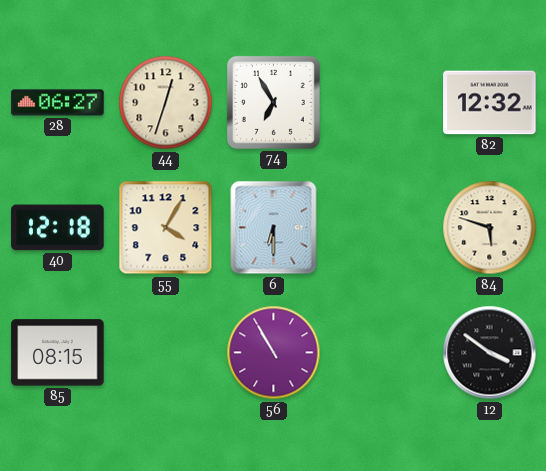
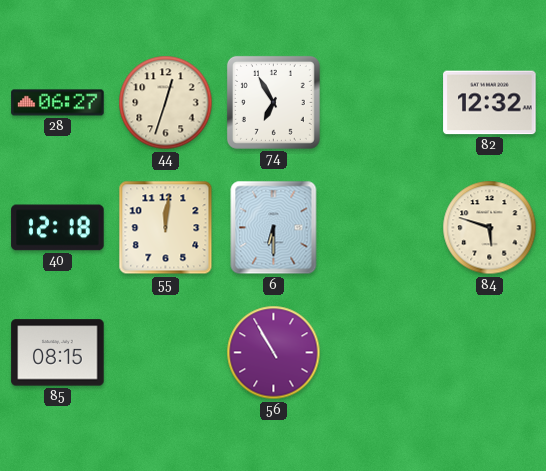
55: 4:05 -> 12:01 (166, 228)
12: 3:51 -> none (490, 353)
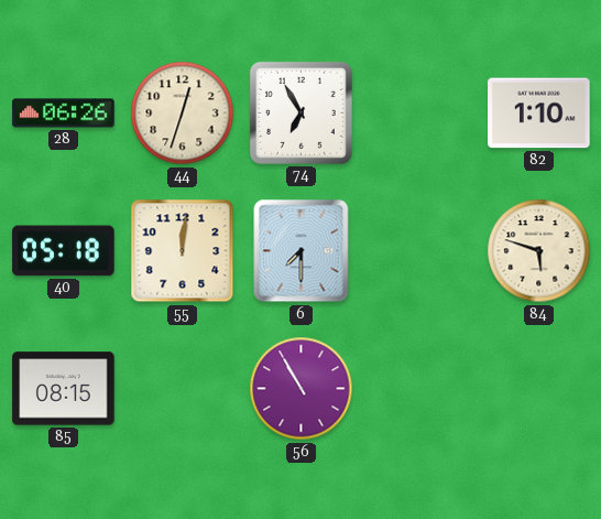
28: 06:27 -> 06:26 (64, 113)
82: 12:32 -> 1:10 (539, 113)
40: 12:18 -> 05:18 (64, 251)
6: 6:30 -> 7:30 (302, 251)
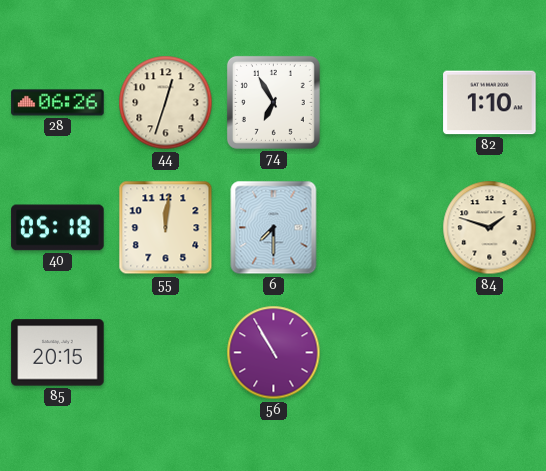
84: 5:48 -> 1:48 (490, 228)
85: 08:15 -> 20:15 (58, 353)
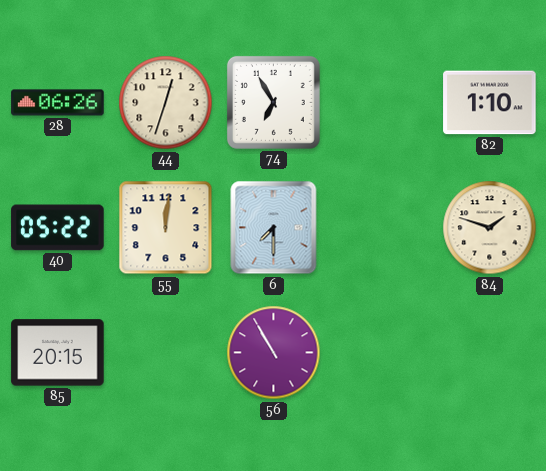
40: 05:18 -> 05:22 (58, 228)
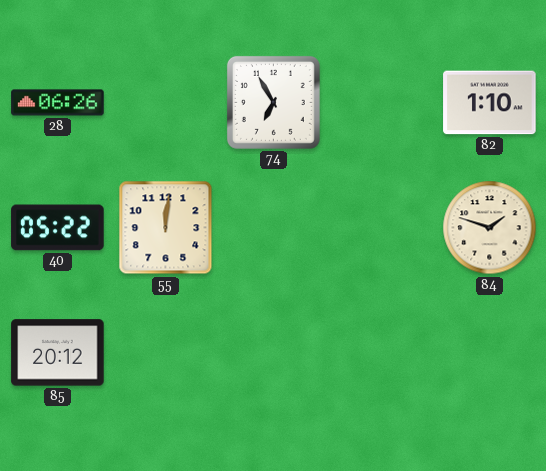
44: 12:33 -> none (166, 103)
6: 7:30 -> none (274, 228)
85: 20:15 -> 20:12 (58, 353)
56: 10:55 -> none (274, 353)
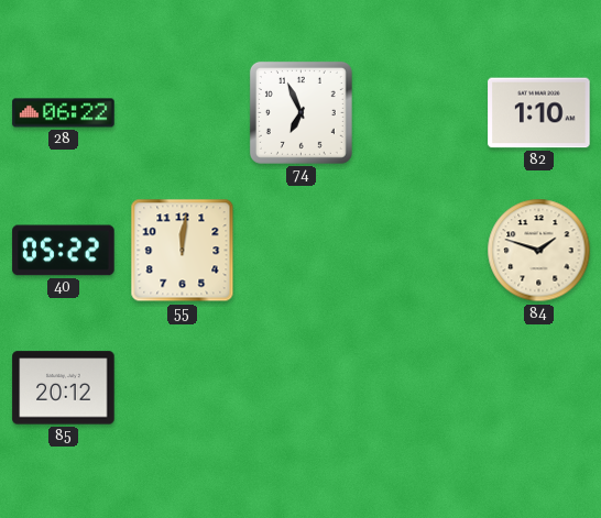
28: 06:26 -> 06:22 (64, 113)
74: 6:55 -> 6:56 (300, 112)
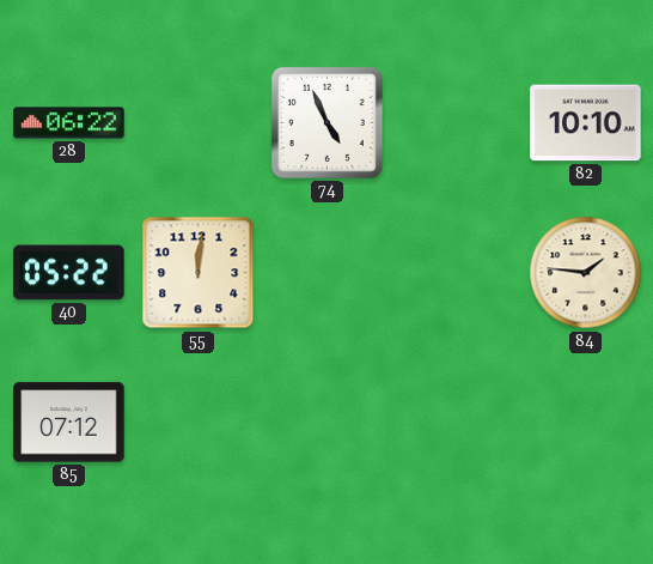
74: 6:56 -> 4:56 (326, 122)
82: 1:10 -> 10:10 (586, 123)
84: 1:48 -> 1:46 (586, 273)
85: 20:12 -> 07:12 (69, 423)
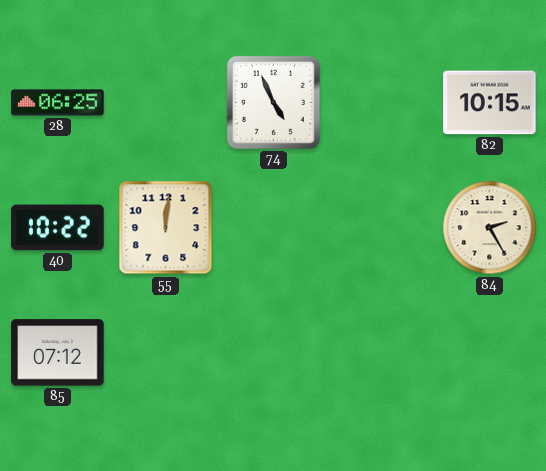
28: 06:22 -> 06:25 (58, 103)
82: 10:10 -> 10:15 (490, 103)
40: 05:22 -> 10:22 (58, 228)
84: 1:46 -> 2:25 (490, 228)
